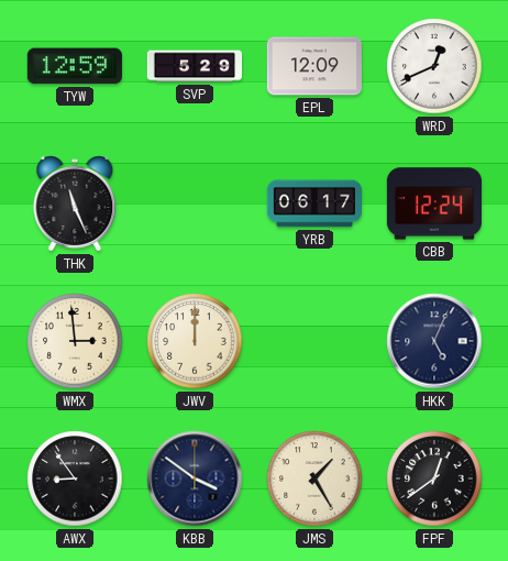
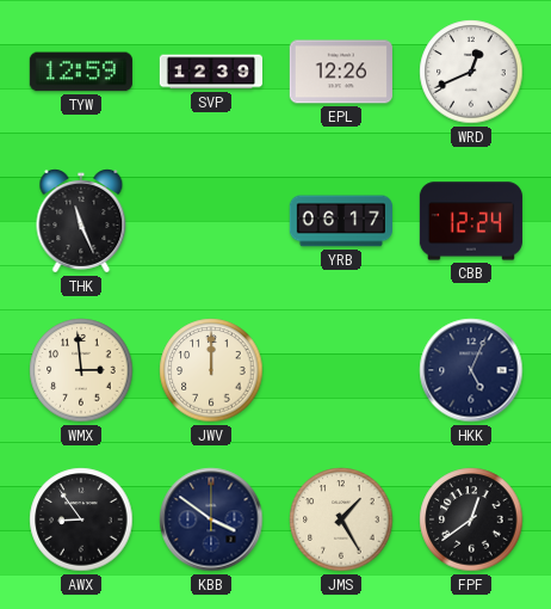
SVP: 5:29 -> 12:39 (210, 72)
EPL: 12:09 -> 12:26 (341, 72)
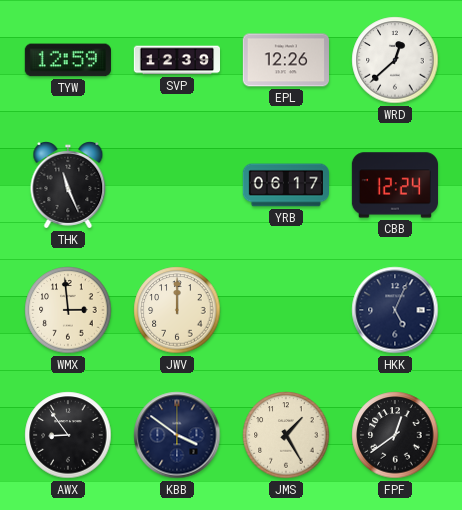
WRD: 12:41 -> 12:38 (395, 60)
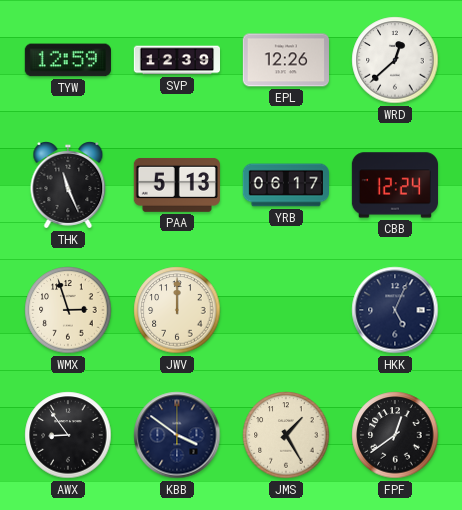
PAA: none -> 5:13 (177, 185)
WMX: 2:59 -> 2:57 (68, 310)
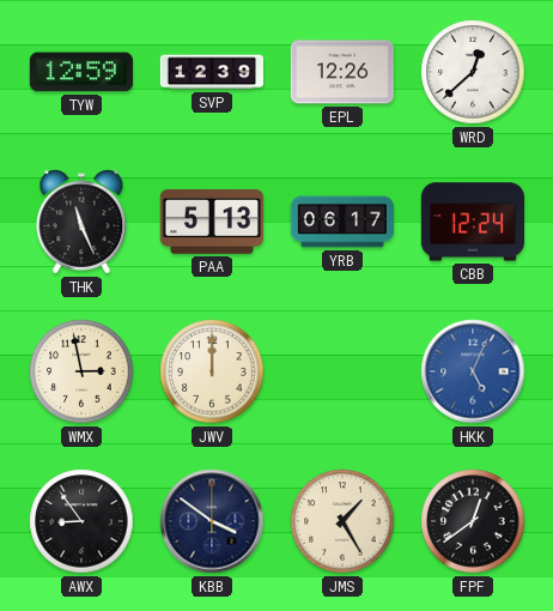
WMX: 2:57 -> 2:58 (81, 371)
HKK dial: navy -> blue (473, 371)
